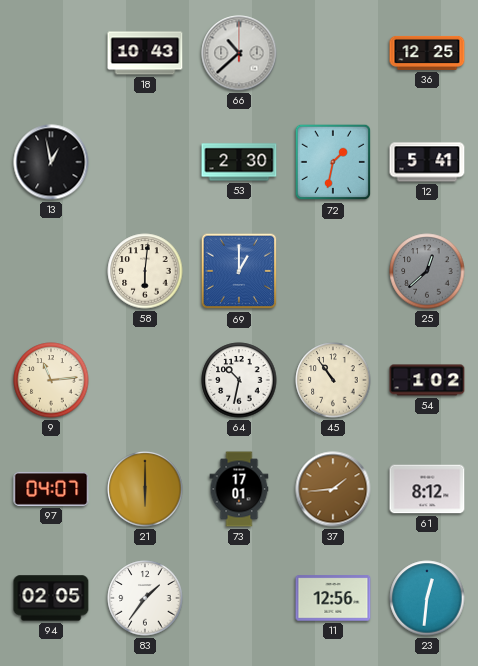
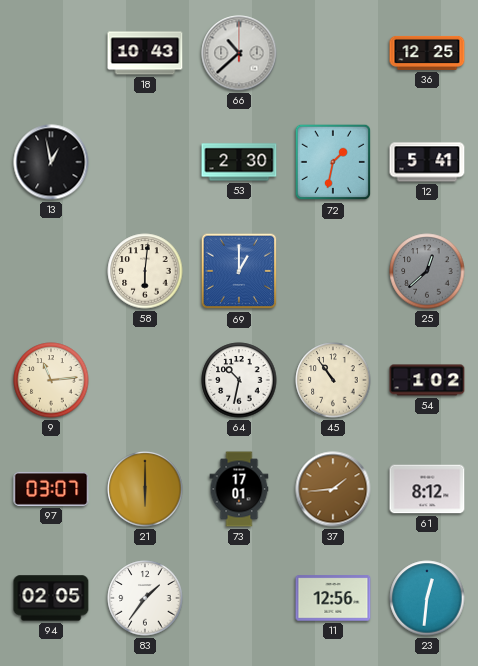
97: 04:07 -> 03:07 (51, 489)
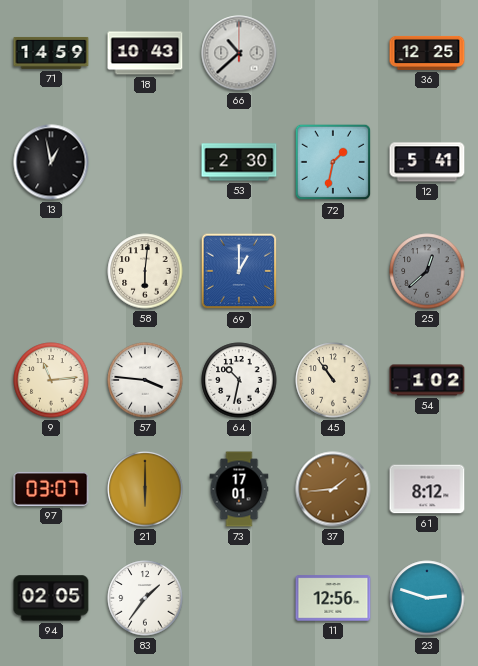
71: none -> 14:59 (51, 53)
57: none -> 3:46 (145, 380)
23: 12:31 -> 2:48 (427, 598)
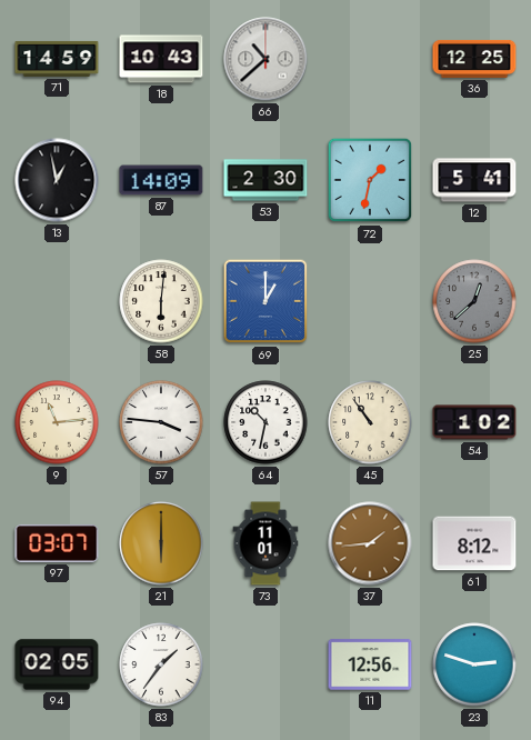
87: none -> 14:09 (161, 180)
73: 17:01 -> 11:01 (265, 543)
